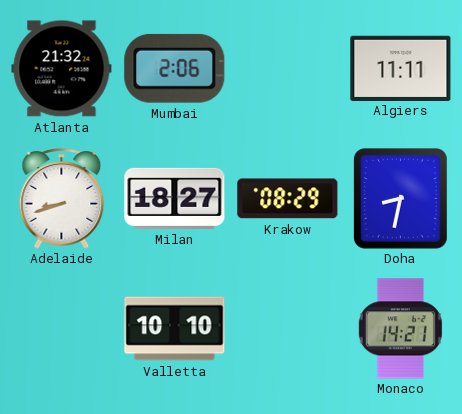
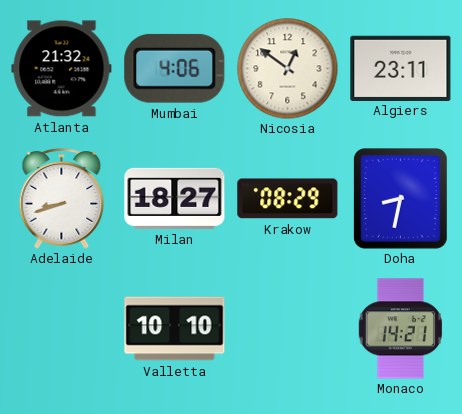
Mumbai: 2:06 -> 4:06 (175, 68)
Nicosia: none -> 12:51 (288, 69)
Algiers: 11:11 -> 23:11 (401, 68)
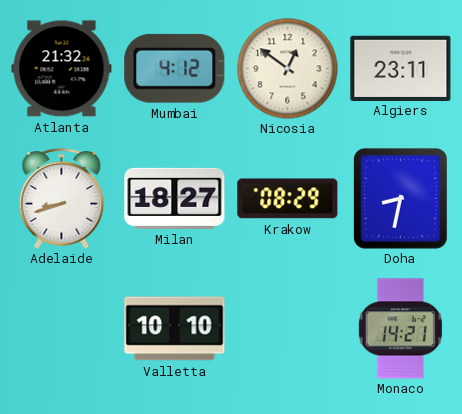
Mumbai: 4:06 -> 4:12 (175, 68)
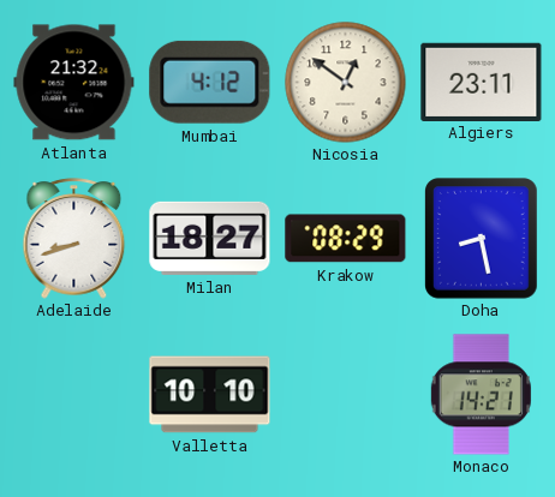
Doha: 8:32 -> 8:28 (482, 239)
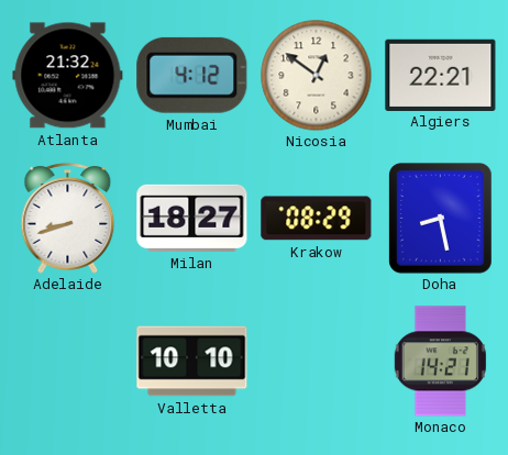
Algiers: 23:11 -> 22:21 (441, 75)
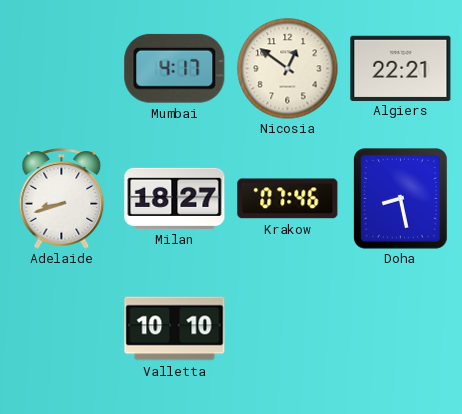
Atlanta: 21:32 -> none (68, 76)
Mumbai: 4:12 -> 4:17 (175, 68)
Krakow: 08:29 -> 07:46 (288, 199)
Monaco: 14:21 -> none (440, 362)
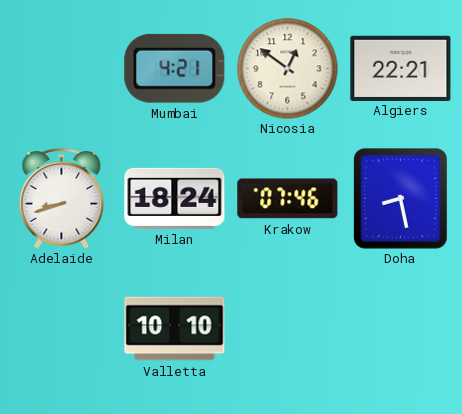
Mumbai: 4:17 -> 4:21 (175, 68)
Milan: 18:27 -> 18:24 (175, 198)
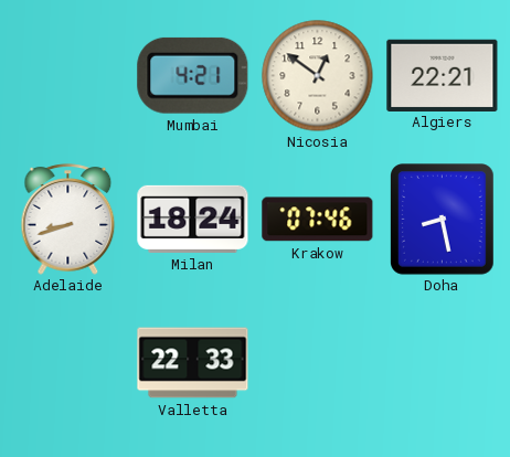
Valletta: 10:10 -> 22:33 (193, 363)
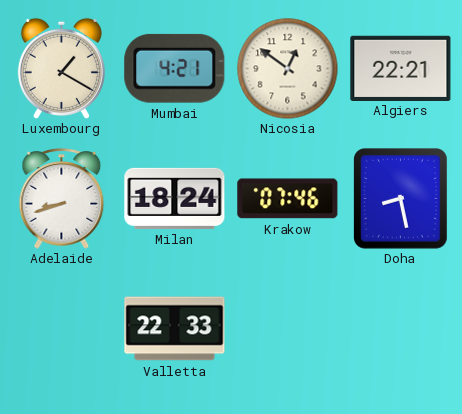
Luxembourg: none -> 1:20 (61, 68)
